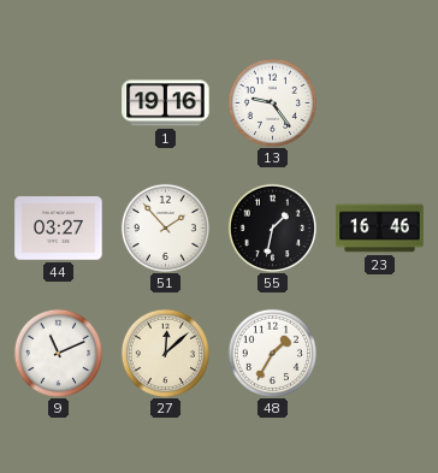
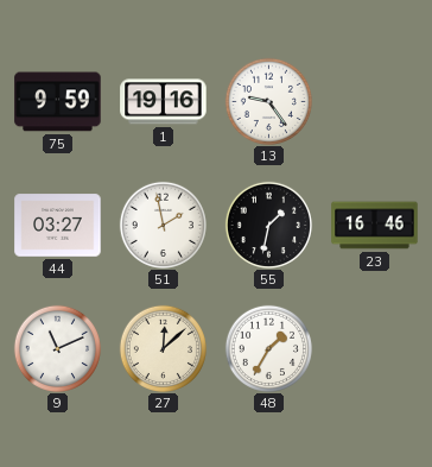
75: none -> 9:59 (58, 102)
51: 1:53 -> 1:58 (163, 225)
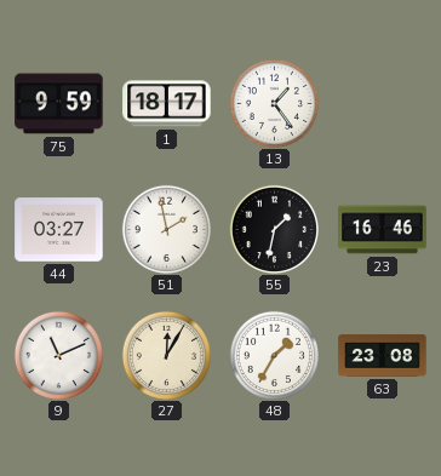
1: 19:16 -> 18:17 (167, 104)
13: 9:24 -> 1:24 (274, 103)
27: 12:08 -> 12:05 (166, 355)
63: none -> 23:08 (383, 356)
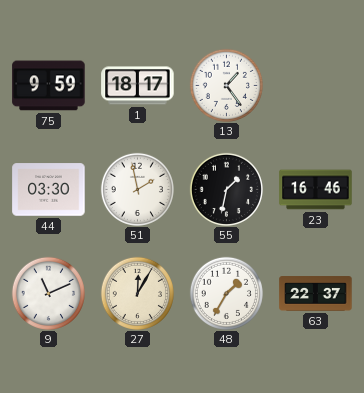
44: 03:27 -> 03:30 (49, 190)
63: 23:08 -> 22:37 (316, 294)
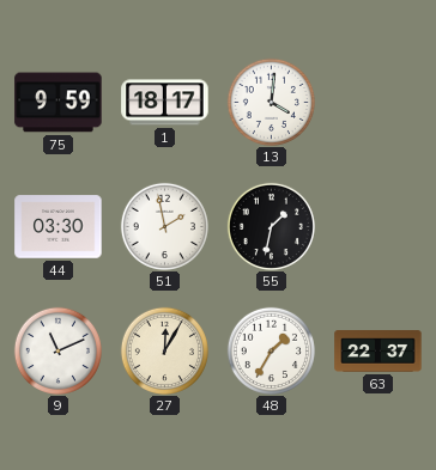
13: 1:24 -> 4:01 (271, 102)
23: 16:46 -> none (316, 190)
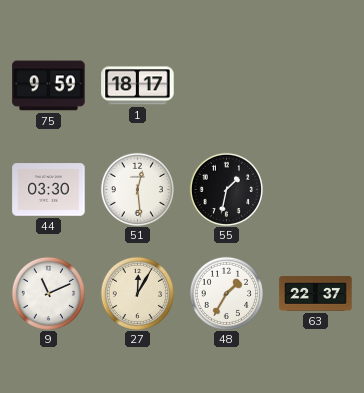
13: 4:01 -> none (271, 102)
51: 1:58 -> 12:29 (137, 189)
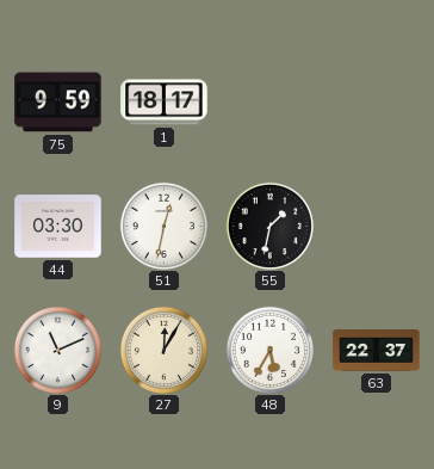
51: 12:29 -> 12:32 (163, 226)
48: 1:35 -> 5:35 (269, 350)
